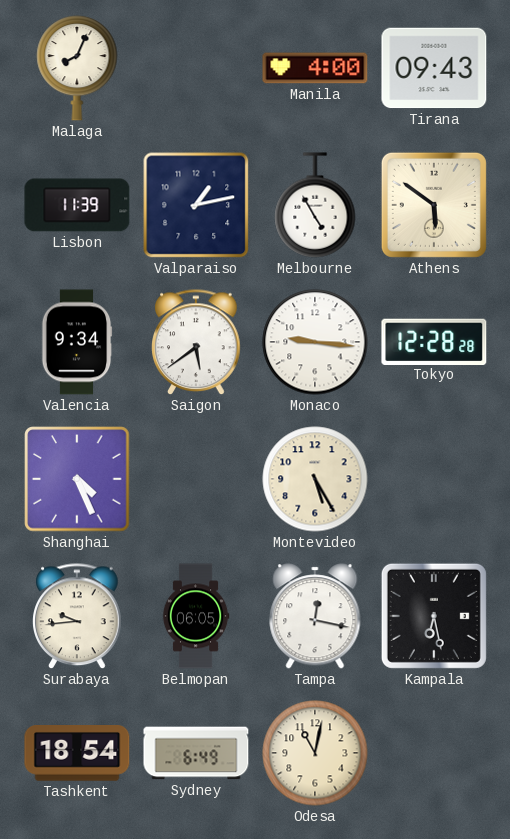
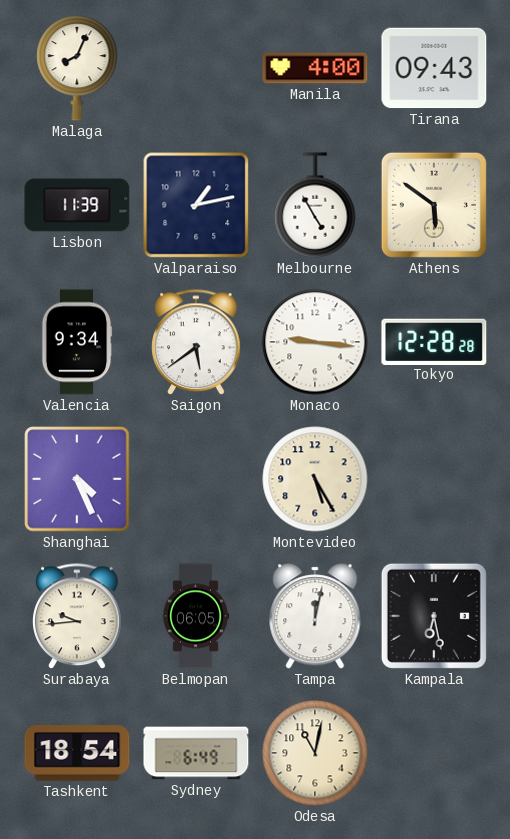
Tampa: 12:17 -> 12:02 (315, 616)
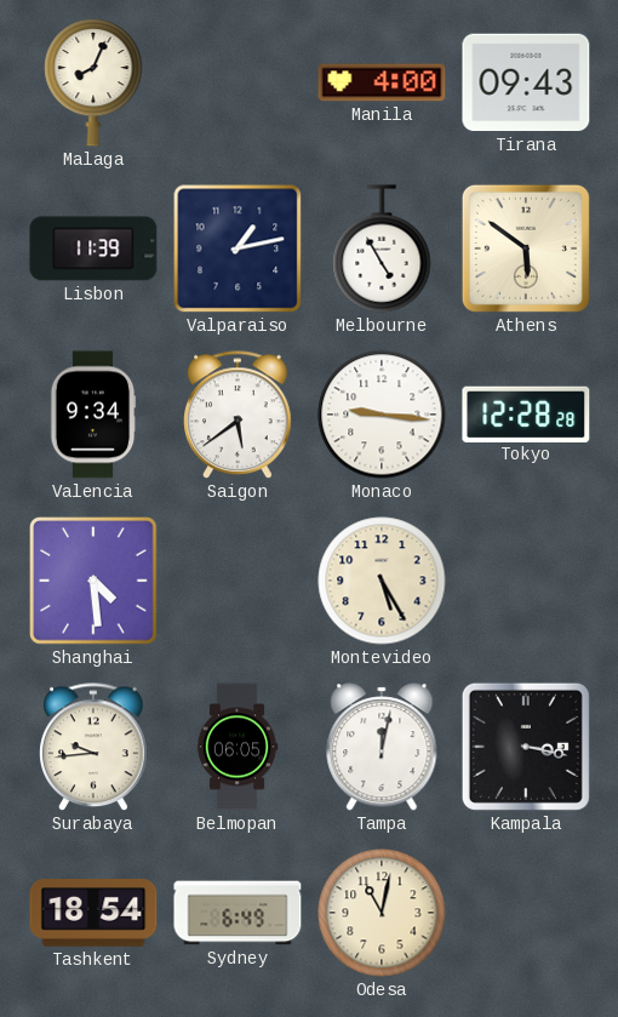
Shanghai: 4:26 -> 4:29 (93, 581)
Kampala: 6:28 -> 3:17 (526, 747)
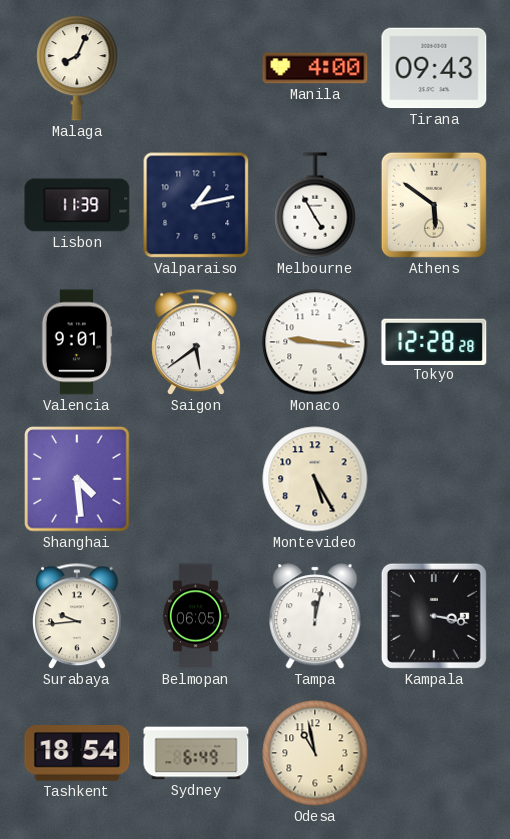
Valencia: 9:34 -> 9:01 (77, 342)
Odesa: 11:02 -> 10:58 (315, 753)
